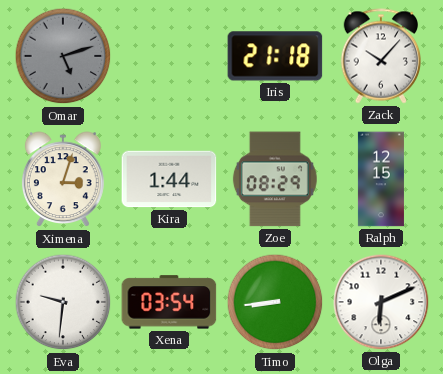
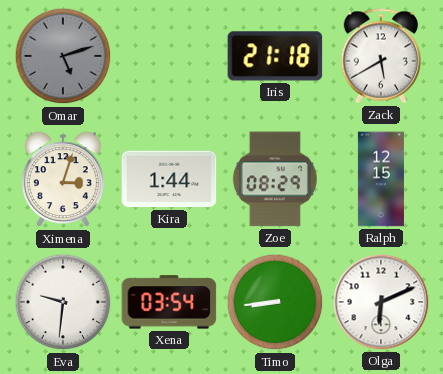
Zack: 10:07 -> 5:40 (380, 56)
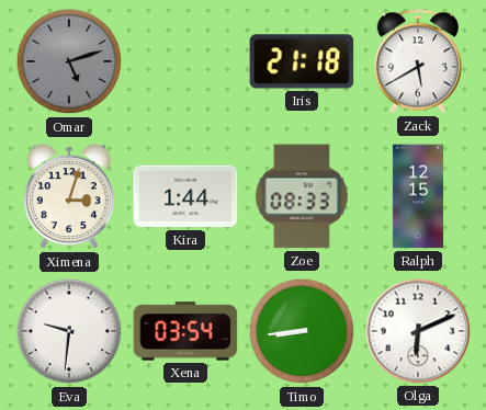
Zoe: 08:29 -> 08:33 (302, 196)
